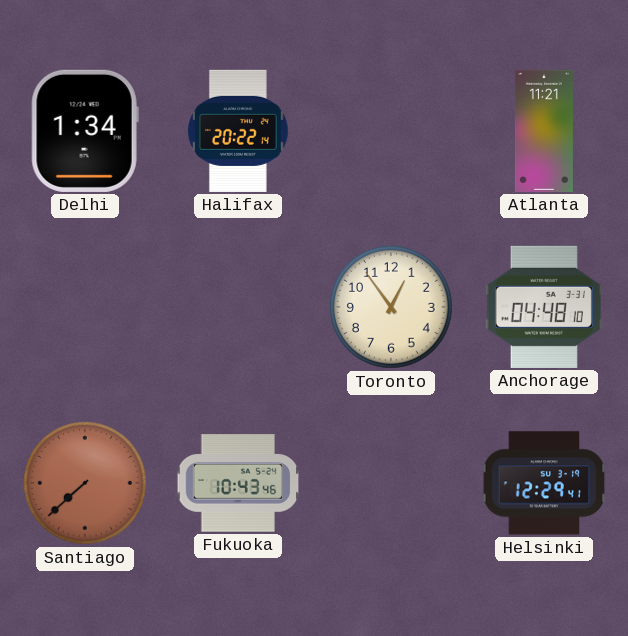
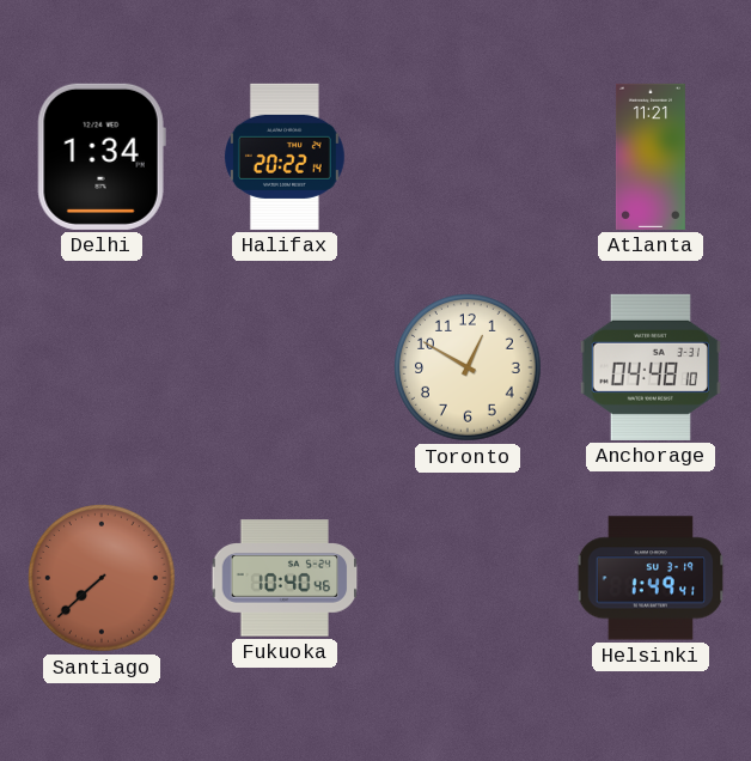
Toronto: 12:54 -> 12:50 (468, 367)
Fukuoka: 10:43 -> 10:40 (285, 578)
Helsinki: 12:29 -> 1:49 (651, 578)
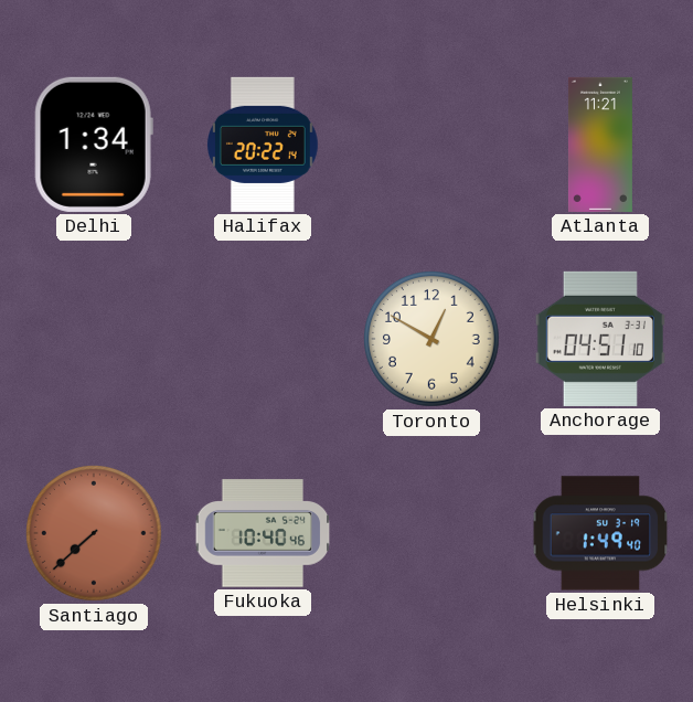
Anchorage: 04:48 -> 04:51 (600, 339)
Helsinki: 1:49:41 -> 1:49:40 (600, 533)
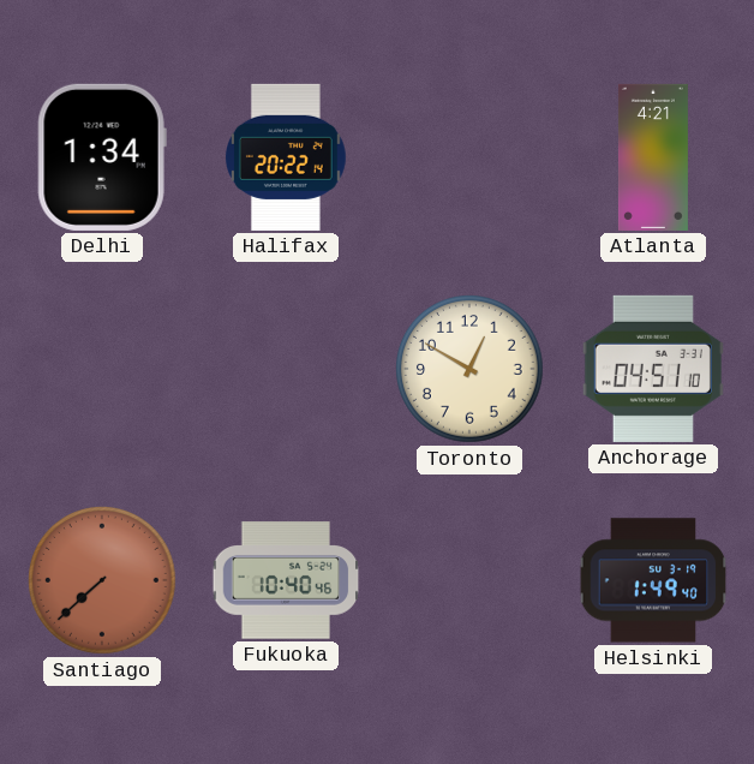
Atlanta: 11:21 -> 4:21 (653, 157)
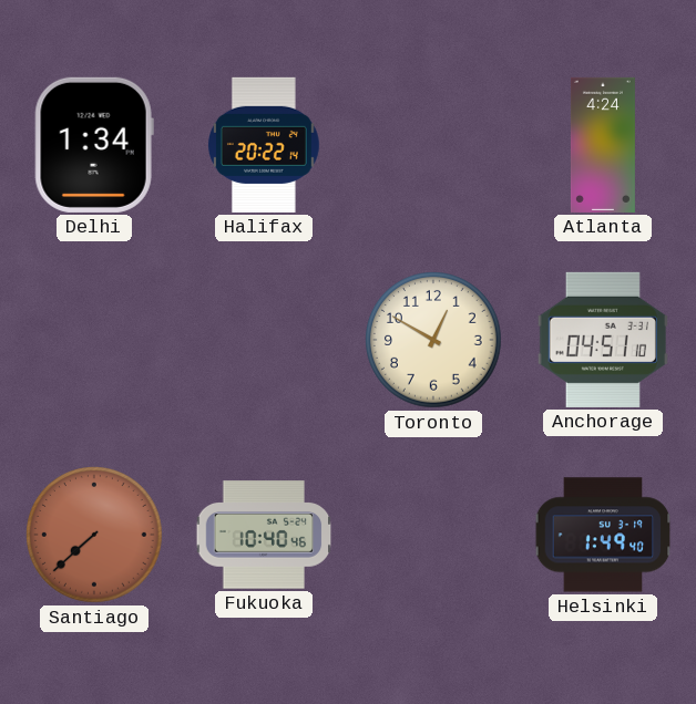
Atlanta: 4:21 -> 4:24 (603, 145)
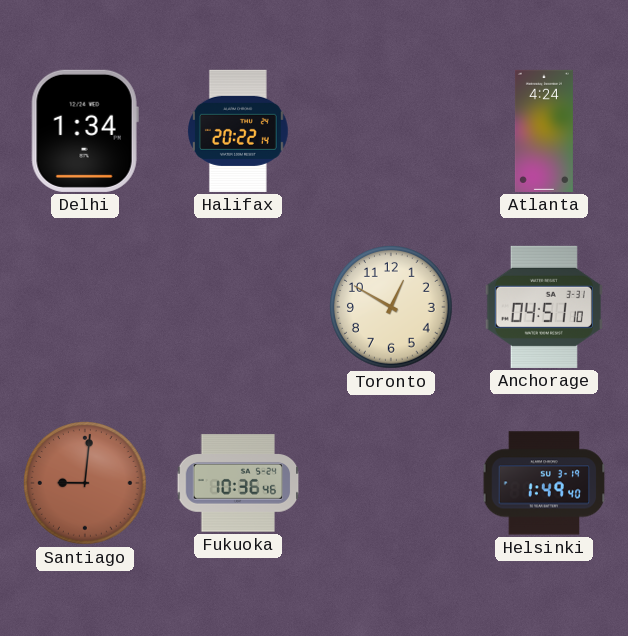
Santiago: 7:38 -> 9:01 (85, 483)
Fukuoka: 10:40 -> 10:36 (238, 483)
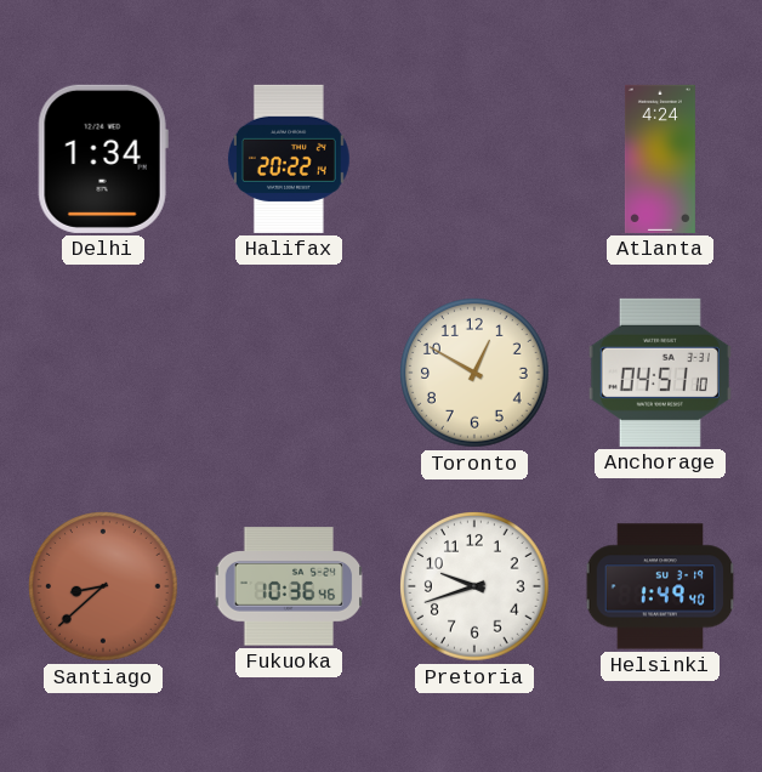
Santiago: 9:01 -> 8:38 (103, 586)
Pretoria: none -> 9:42 (474, 586)
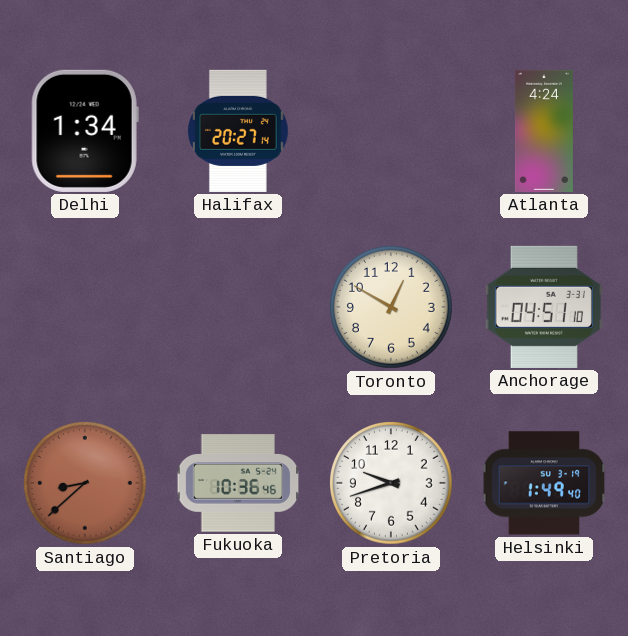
Halifax: 20:22 -> 20:27 (238, 131)
